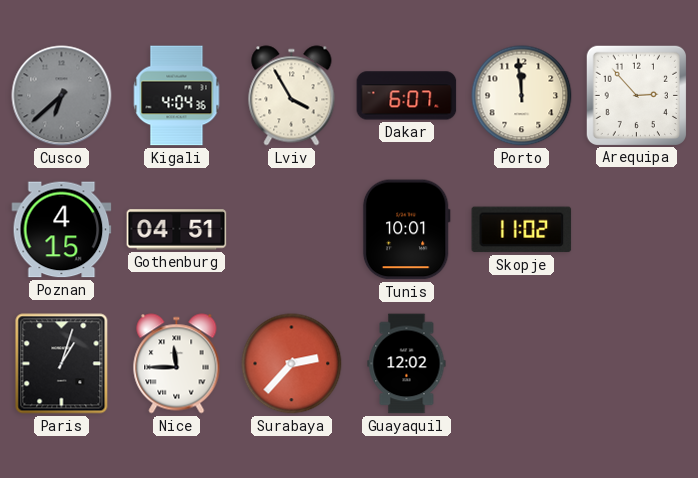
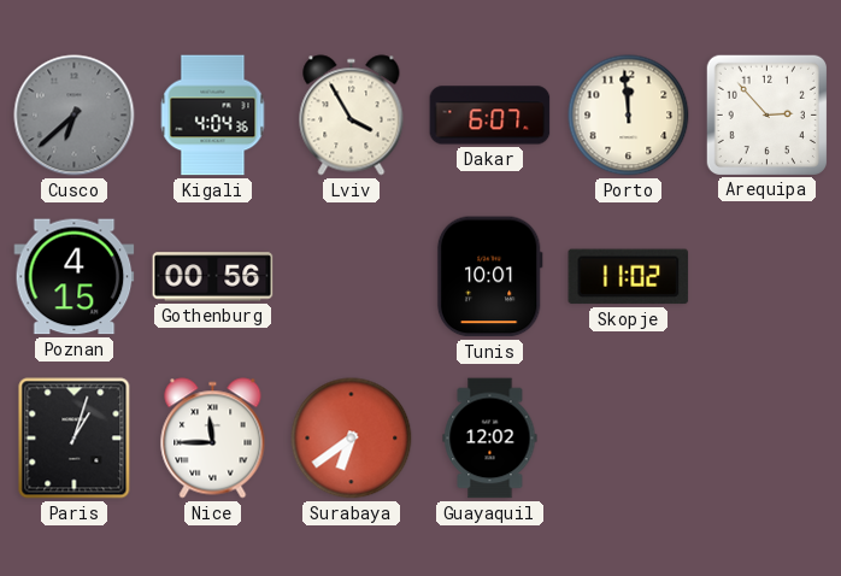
Gothenburg: 04:51 -> 00:56 (213, 277)
Surabaya: 2:37 -> 6:39 (352, 439)
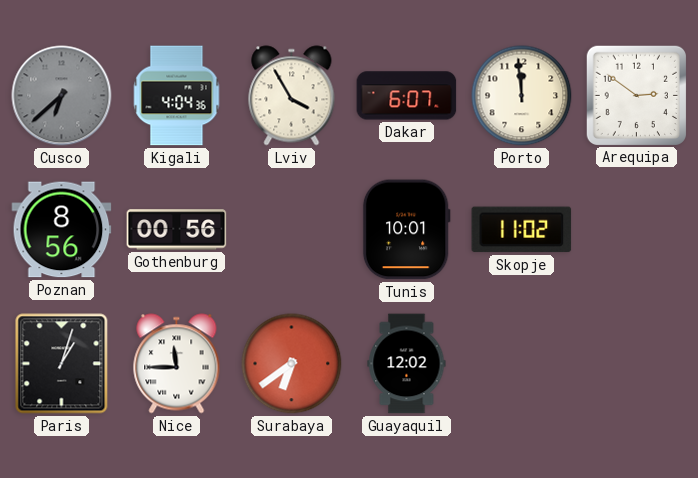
Arequipa: 2:53 -> 2:51 (636, 95)
Poznan: 4:15 -> 8:56 (62, 230)
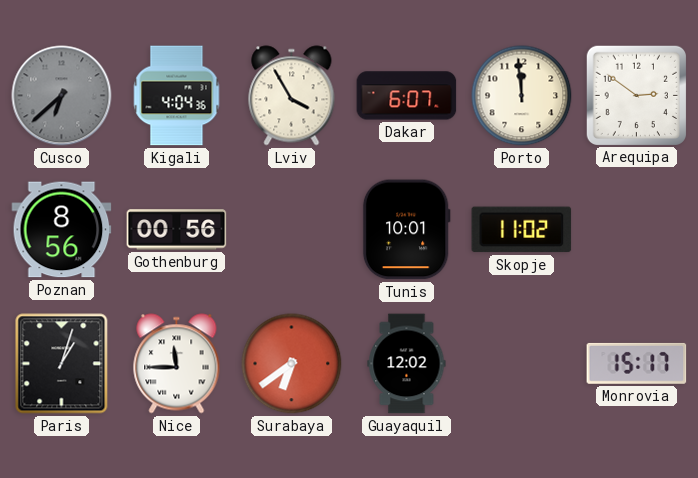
Monrovia: none -> 15:17 (637, 363)
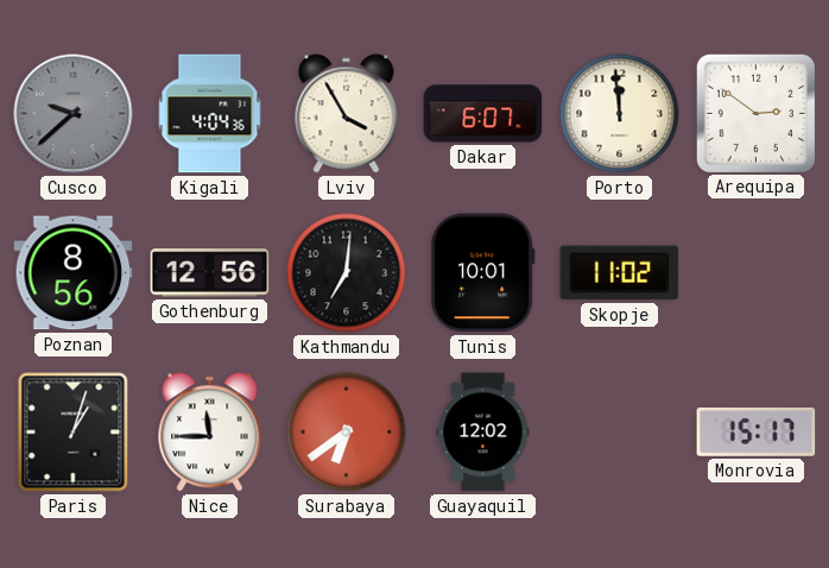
Cusco: 6:38 -> 9:38 (74, 114)
Gothenburg: 00:56 -> 12:56 (210, 273)
Kathmandu: none -> 7:01 (347, 273)
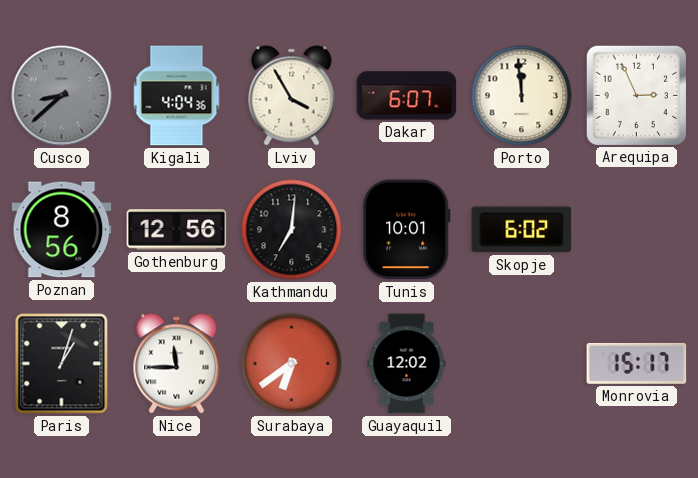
Cusco: 9:38 -> 8:38 (62, 96)
Arequipa: 2:51 -> 2:56 (636, 95)
Skopje: 11:02 -> 6:02 (522, 230)
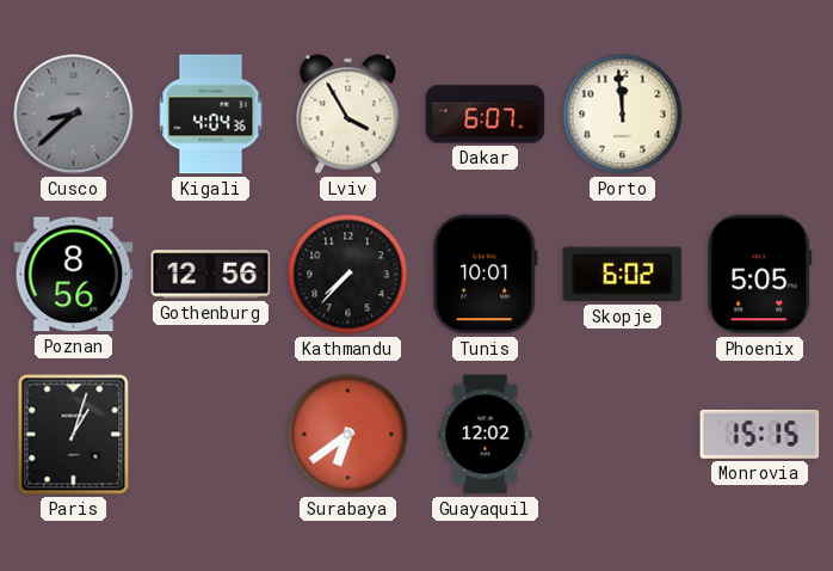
Arequipa: 2:56 -> none (636, 95)
Kathmandu: 7:01 -> 7:37 (348, 275)
Phoenix: none -> 5:05 (760, 275)
Nice: 11:45 -> none (177, 364)
Monrovia: 15:17 -> 15:15 (760, 434)
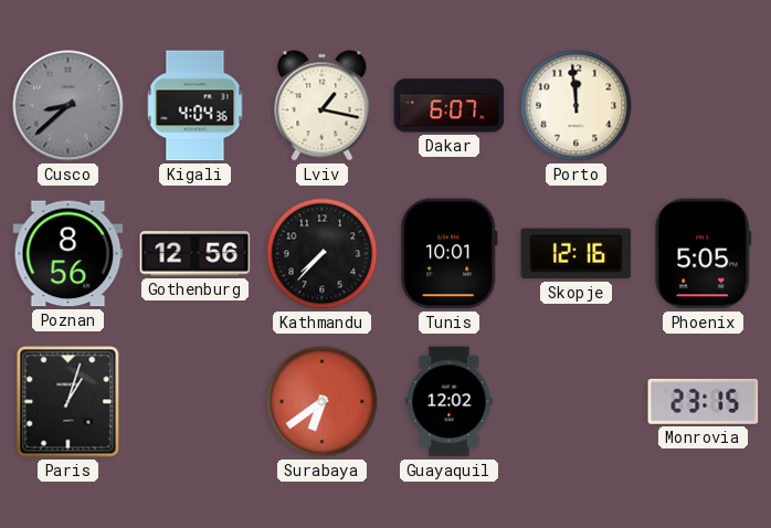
Lviv: 3:55 -> 1:17 (323, 106)
Skopje: 6:02 -> 12:16 (577, 254)
Monrovia: 15:15 -> 23:15 (704, 401)
